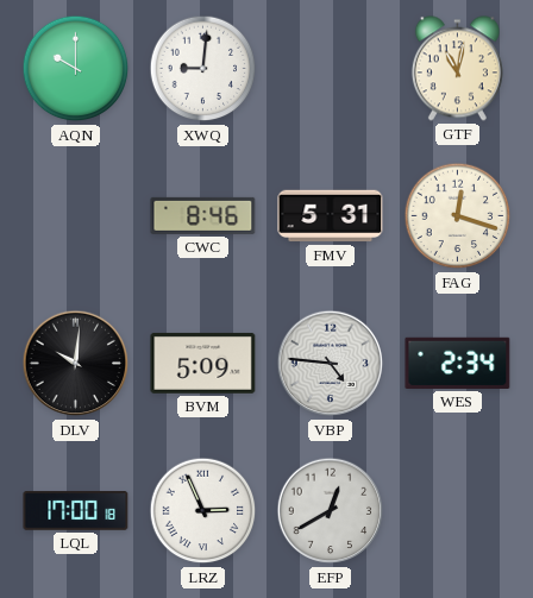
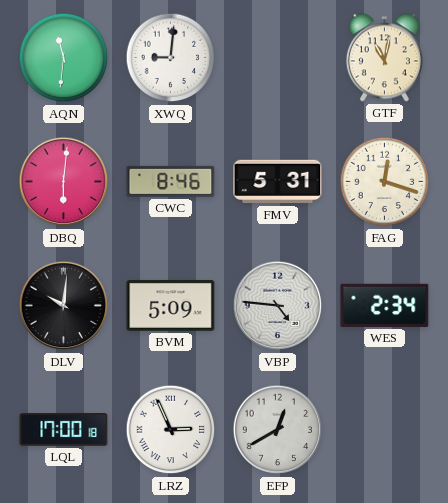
AQN: 10:00 -> 11:31 (64, 58)
DBQ: none -> 6:01 (64, 182)
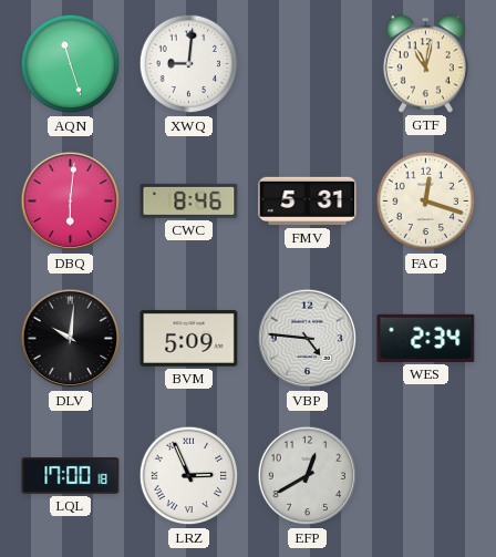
AQN: 11:31 -> 11:27 (71, 64)
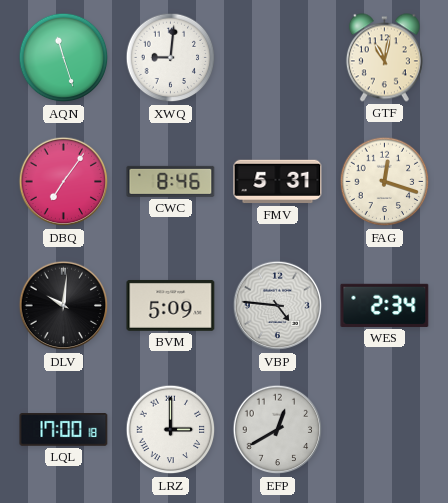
DBQ: 6:01 -> 7:06 (64, 182)
LRZ: 2:56 -> 3:00 (171, 430)
